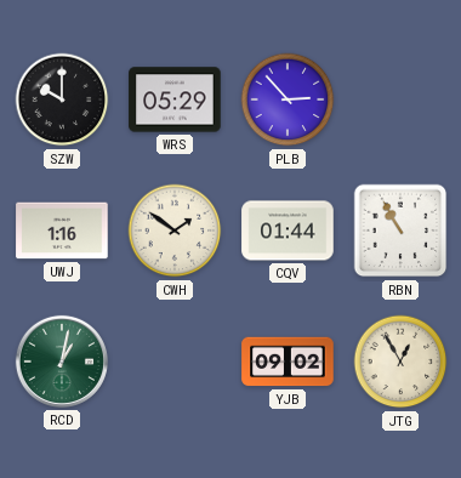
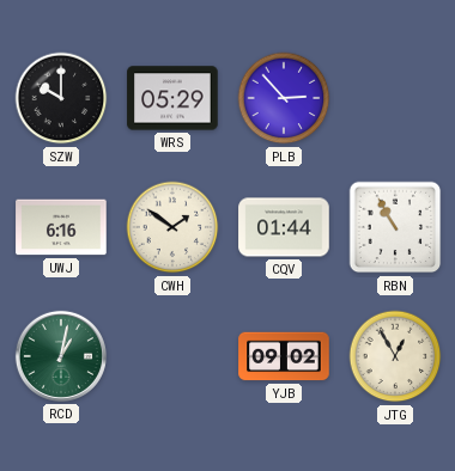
UWJ: 1:16 -> 6:16 (61, 227)
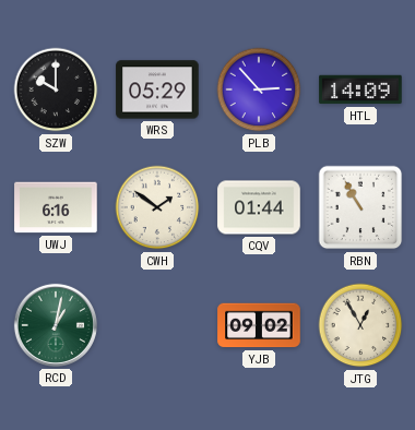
HTL: none -> 14:09 (360, 89)
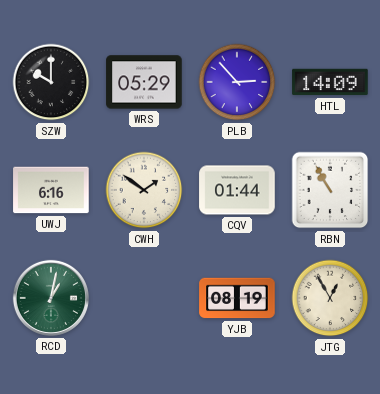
YJB: 09:02 -> 08:19 (237, 298)
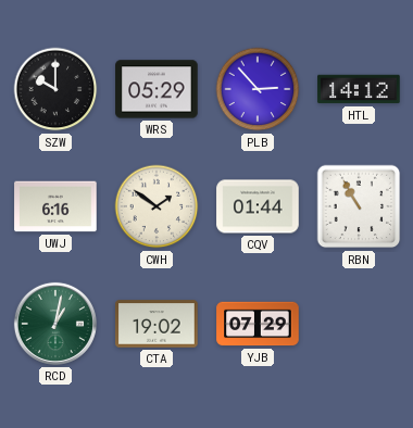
HTL: 14:09 -> 14:12 (359, 89)
CTA: none -> 19:02 (157, 324)
YJB: 08:19 -> 07:29 (258, 324)
JTG: 12:55 -> none (330, 298)
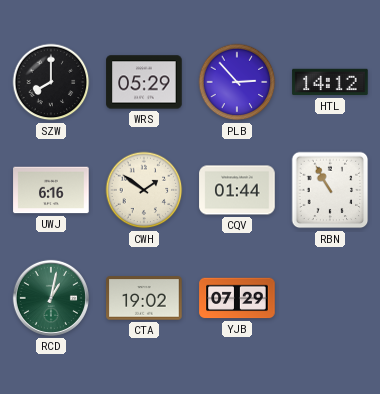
SZW: 10:00 -> 8:00 (51, 82)
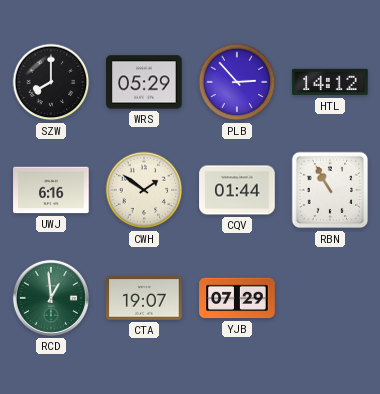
RCD: 1:02 -> 12:59 (51, 298)
CTA: 19:02 -> 19:07 (144, 298)
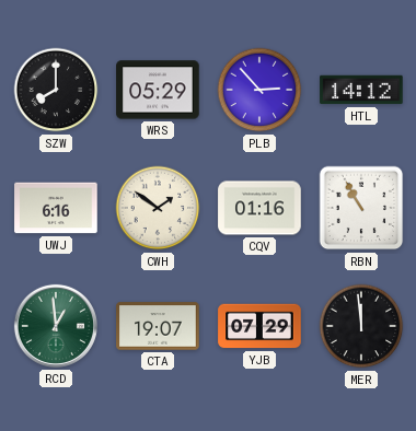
CQV: 01:44 -> 01:16 (259, 208)
MER: none -> 11:59 (361, 326)
